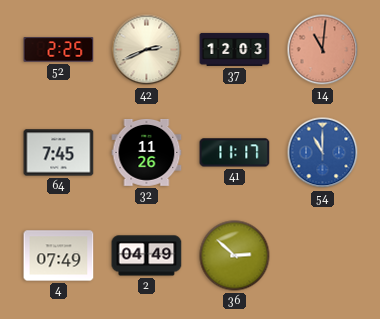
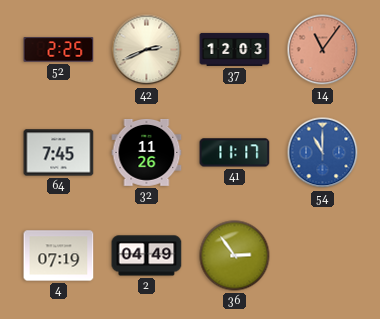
14: 11:01 -> 11:06 (323, 50)
4: 07:49 -> 07:19 (59, 256)
36: 2:52 -> 2:54 (235, 256)
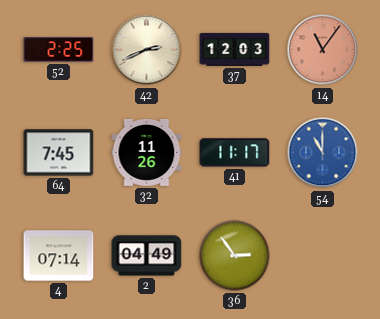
4: 07:19 -> 07:14 (59, 256)
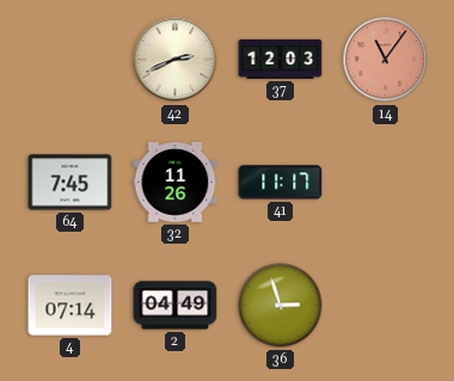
52: 2:25 -> none (59, 50)
54: 11:00 -> none (323, 153)
36: 2:54 -> 2:57 (281, 306)
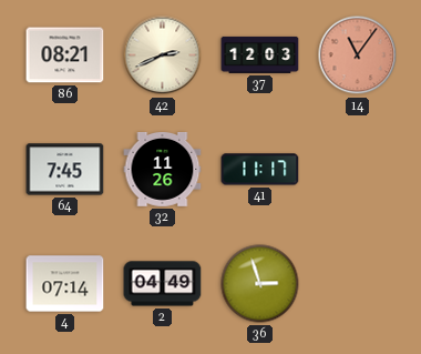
86: none -> 08:21 (65, 55)
